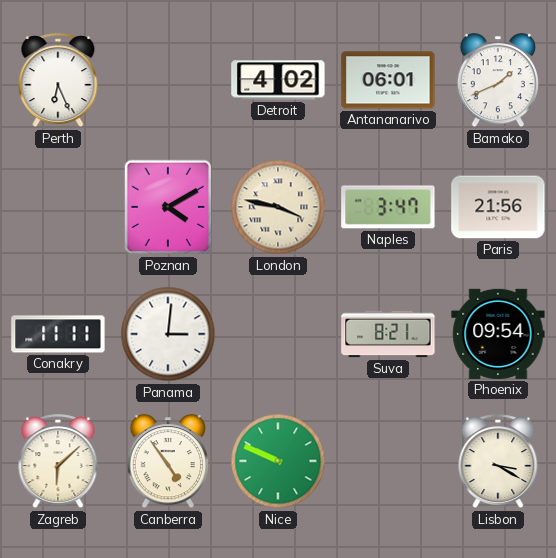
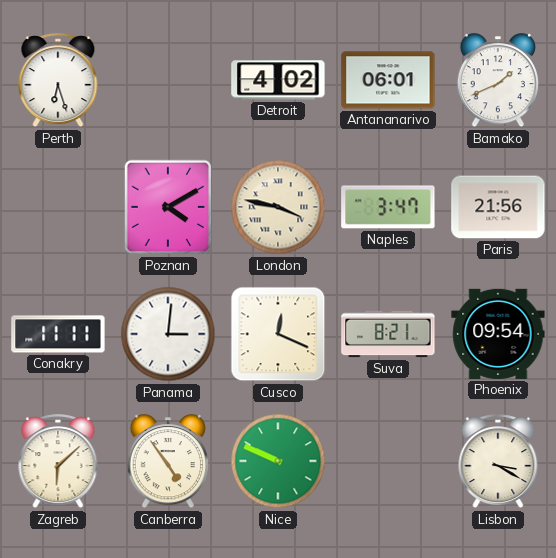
Perth: 6:26 -> 6:27 (58, 81)
Cusco: none -> 12:19 (278, 334)
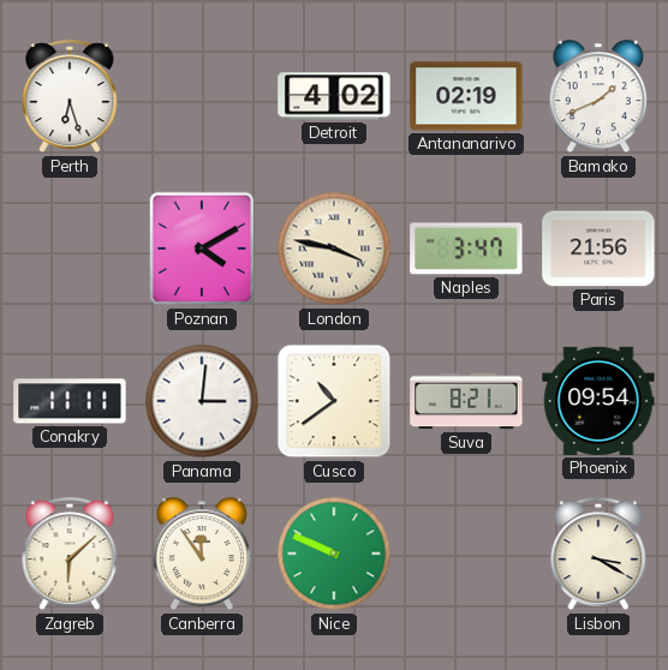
Antananarivo: 06:01 -> 02:19 (466, 96)
Cusco: 12:19 -> 10:39 (334, 401)
Canberra: 4:54 -> 11:54 (202, 555)
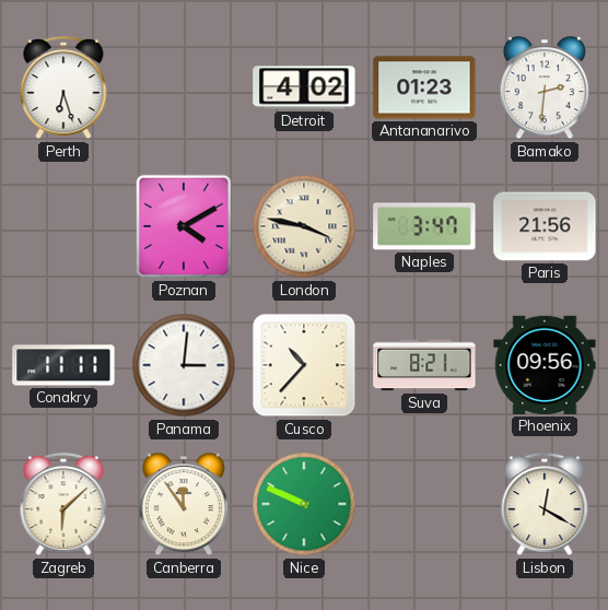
Antananarivo: 02:19 -> 01:23 (424, 87)
Bamako: 1:41 -> 2:31 (545, 89)
Cusco: 10:39 -> 10:37 (304, 365)
Phoenix: 09:54 -> 09:56 (545, 365)
Lisbon: 3:20 -> 12:20 (545, 505)
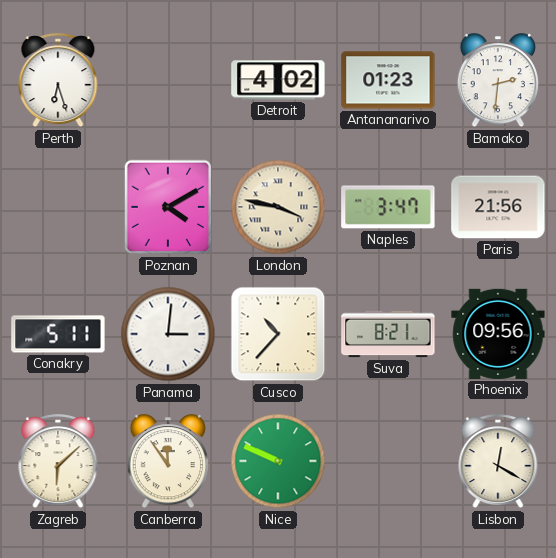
Conakry: 11:11 -> 5:11 (58, 334)
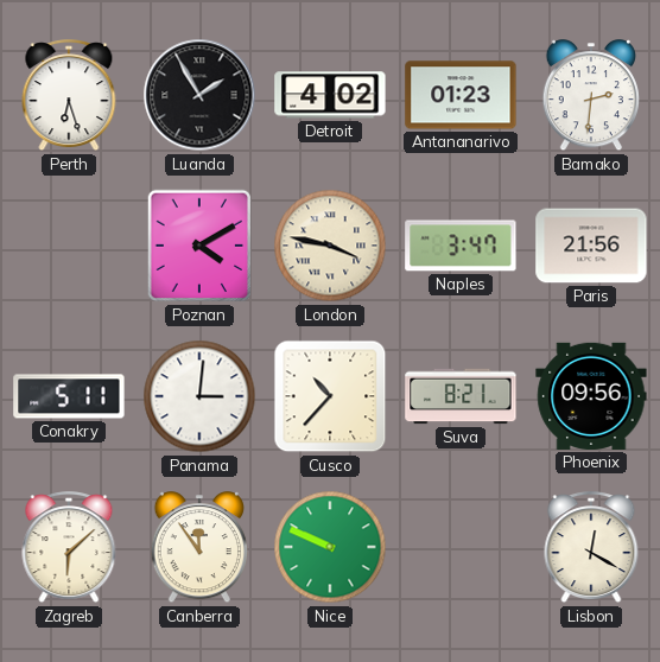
Luanda: none -> 1:55 (199, 95)
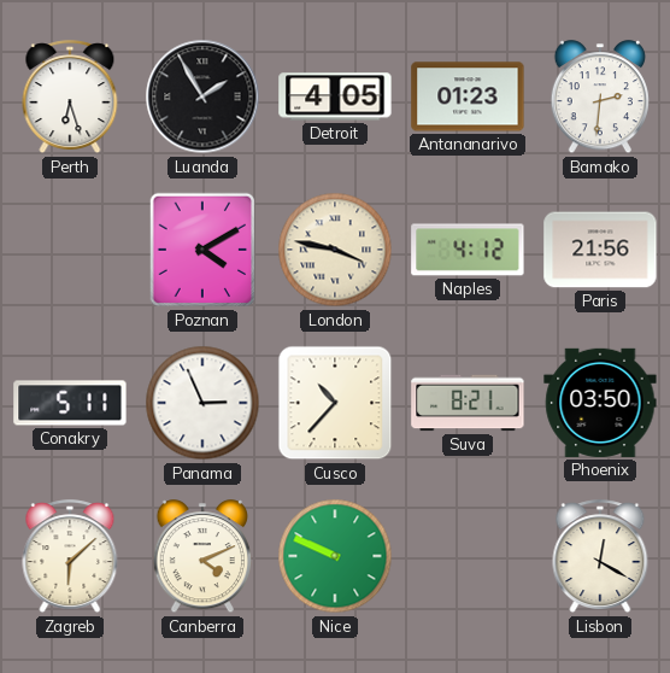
Detroit: 4:02 -> 4:05 (335, 96)
Naples: 3:47 -> 4:12 (468, 250)
Panama: 3:01 -> 2:56 (202, 403)
Phoenix: 09:56 -> 03:50 (600, 403)
Canberra: 11:54 -> 4:11 (202, 557)
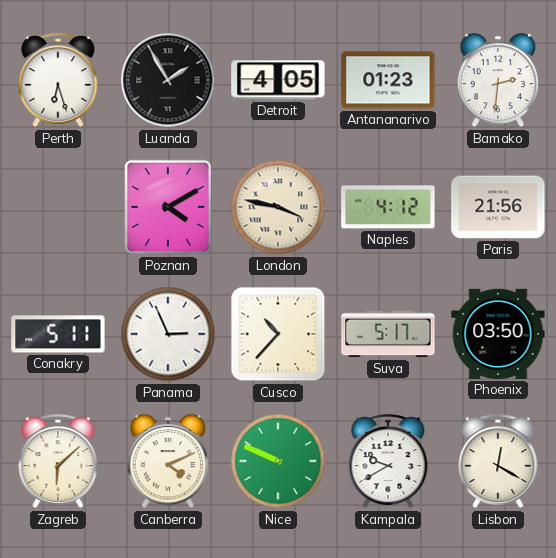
Suva: 8:21 -> 5:17 (388, 334)
Kampala: none -> 9:40 (388, 462)
